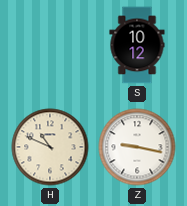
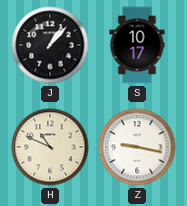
J: none -> 1:07 (50, 45)
S: 10:12 -> 10:17 (137, 45)
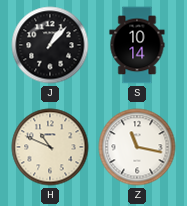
S: 10:17 -> 10:14 (137, 45)
Z: 9:17 -> 11:17 (137, 147)
